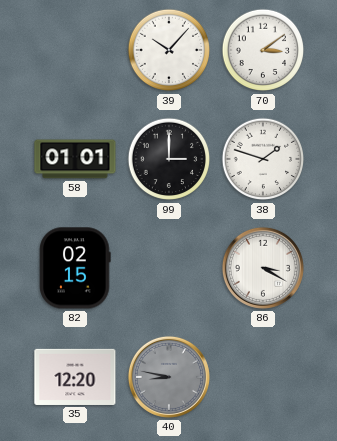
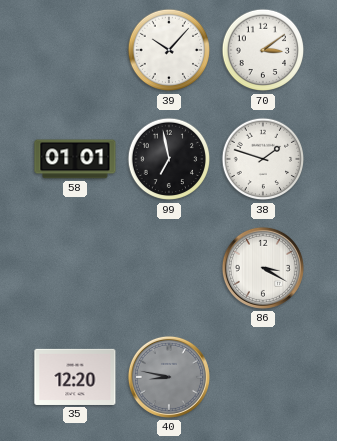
99: 3:00 -> 6:58 (169, 159)
82: 02:15 -> none (75, 268)
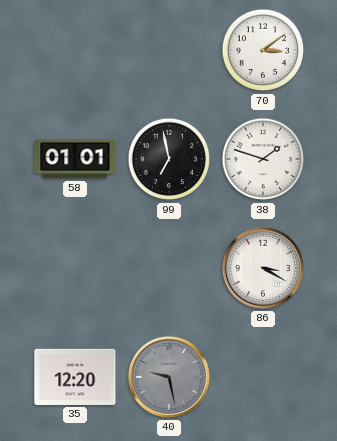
39: 10:07 -> none (169, 50)
40: 8:47 -> 9:28 (169, 377)
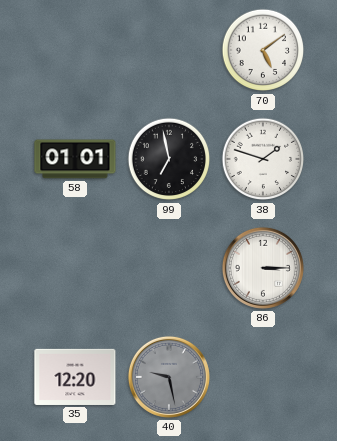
70: 3:09 -> 5:09 (263, 50)
86: 3:20 -> 3:15 (263, 268)
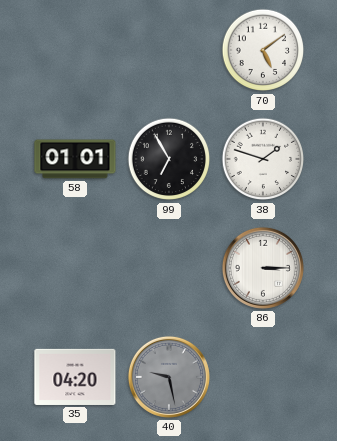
99: 6:58 -> 6:55 (169, 159)
35: 12:20 -> 04:20 (75, 377)
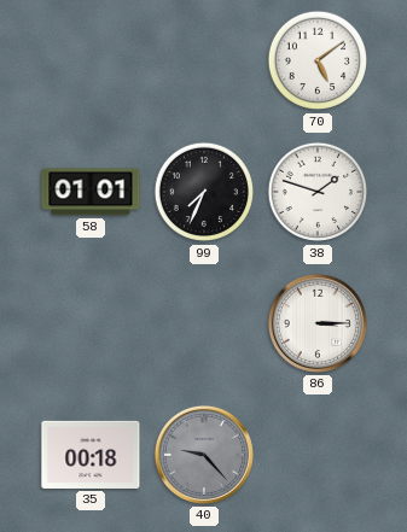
99: 6:55 -> 7:34 (204, 192)
35: 04:20 -> 00:18 (91, 455)
40: 9:28 -> 9:23 (204, 455)
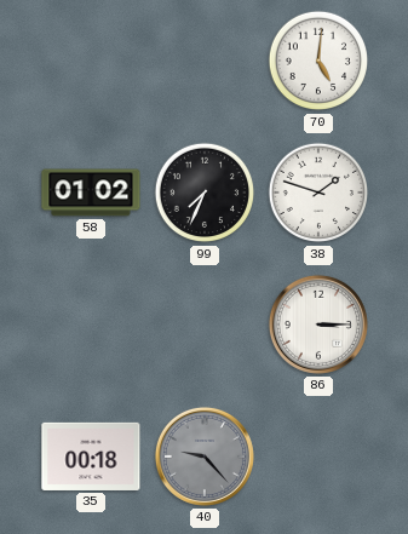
70: 5:09 -> 5:01 (318, 61)
58: 01:01 -> 01:02 (91, 193)
